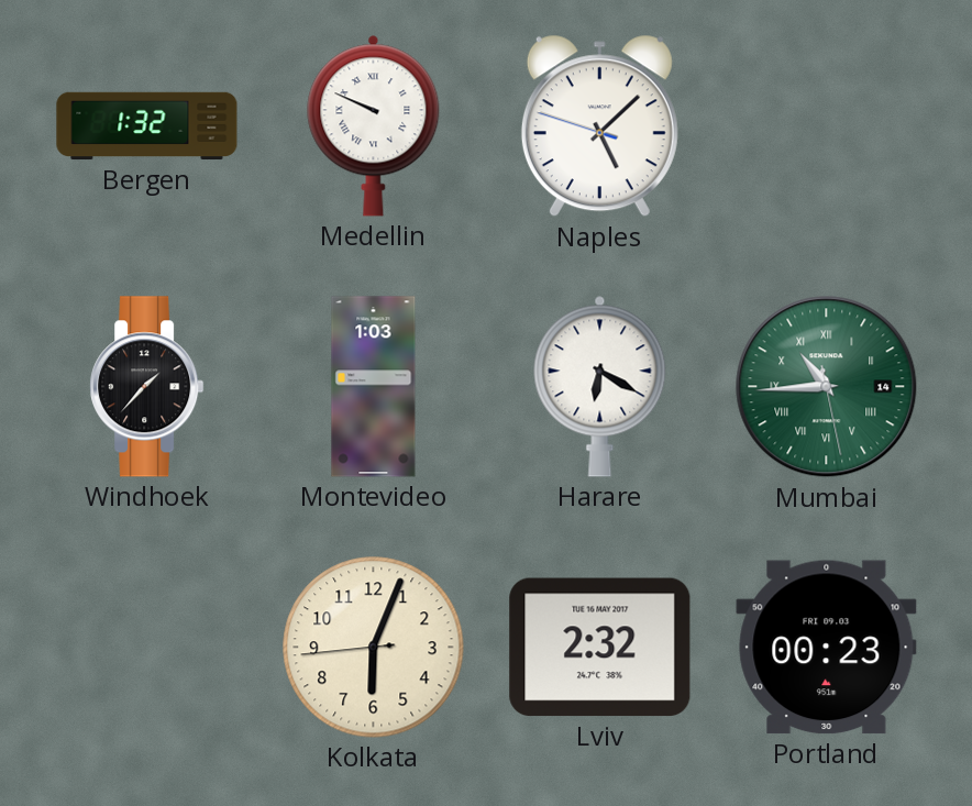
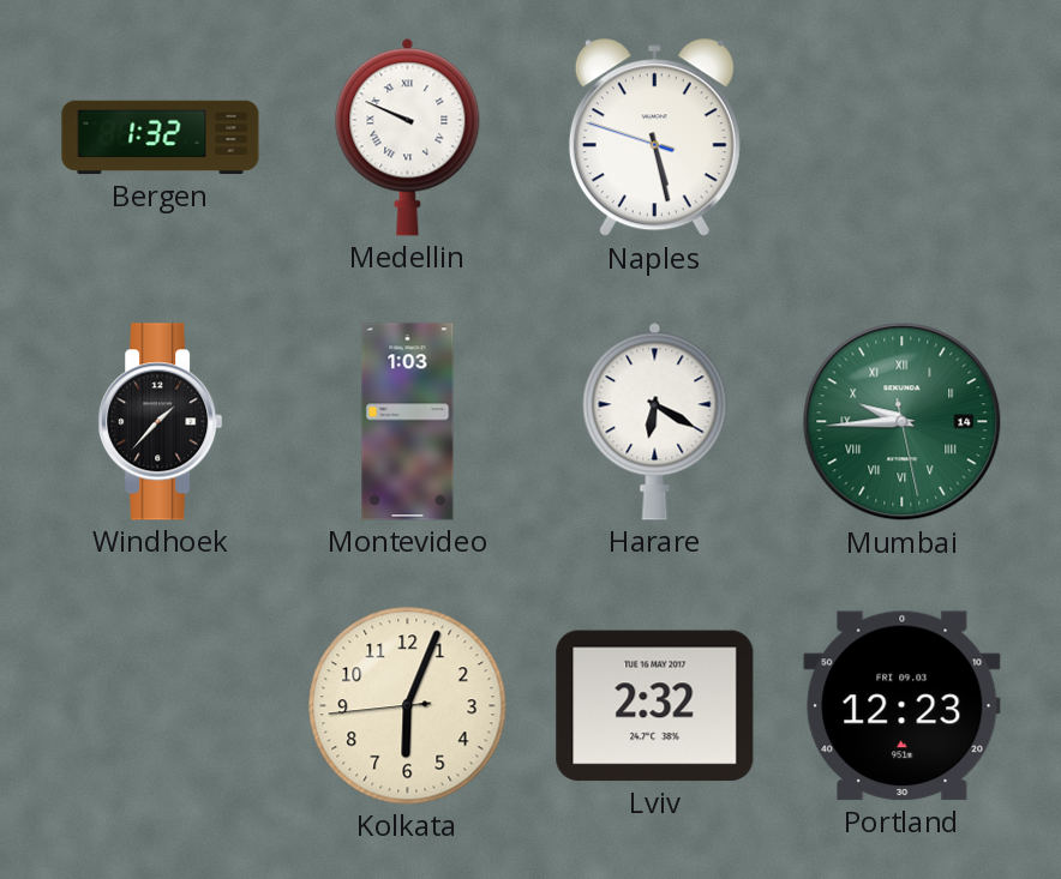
Naples: 5:07 -> 5:27 (654, 138)
Mumbai: 10:44 -> 9:44 (903, 422)
Portland: 00:23 -> 12:23 (903, 706)
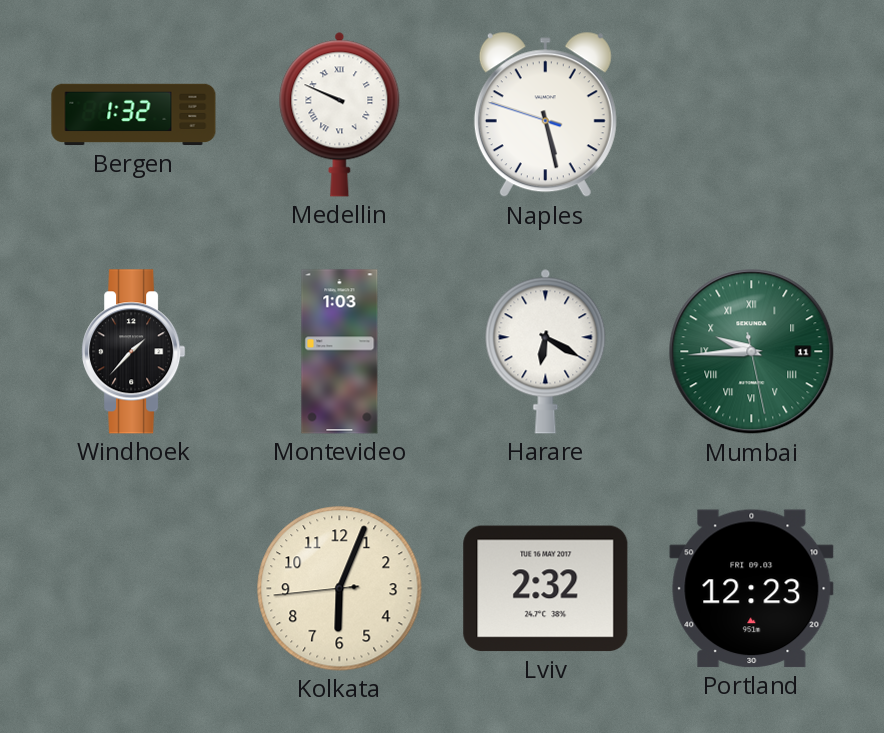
Mumbai date: 14 -> 11 (752, 352)
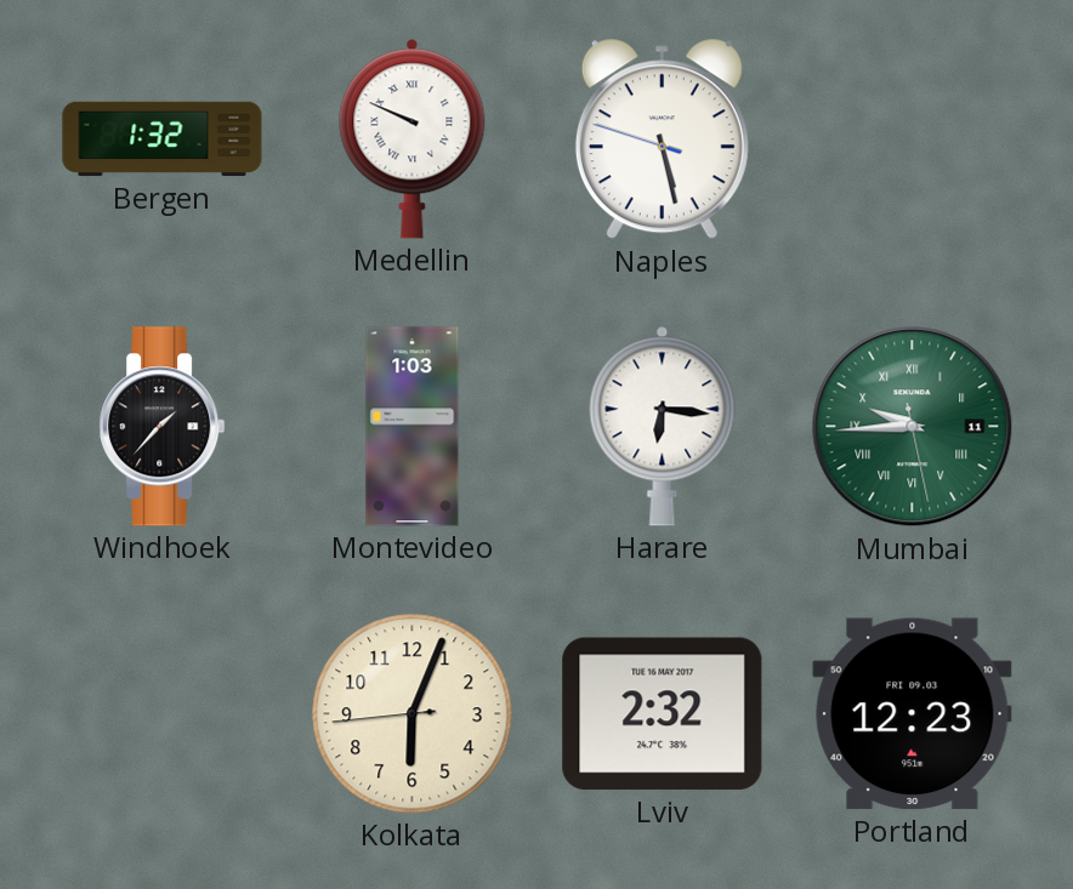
Harare: 6:20 -> 6:16 (663, 426)
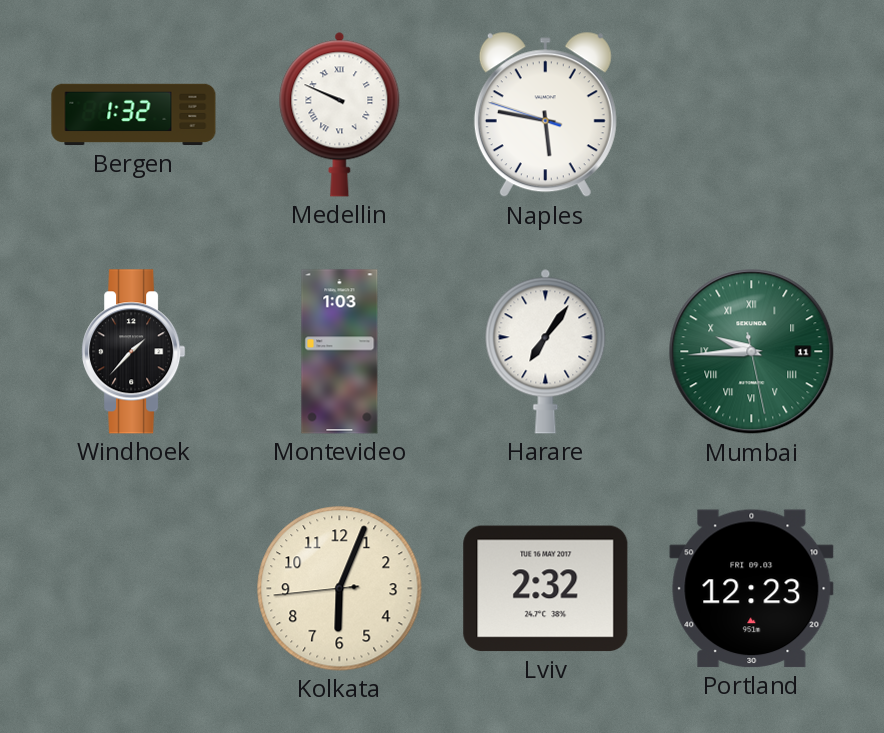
Naples: 5:27 -> 5:46 (545, 115)
Harare: 6:16 -> 7:06 (546, 351)
